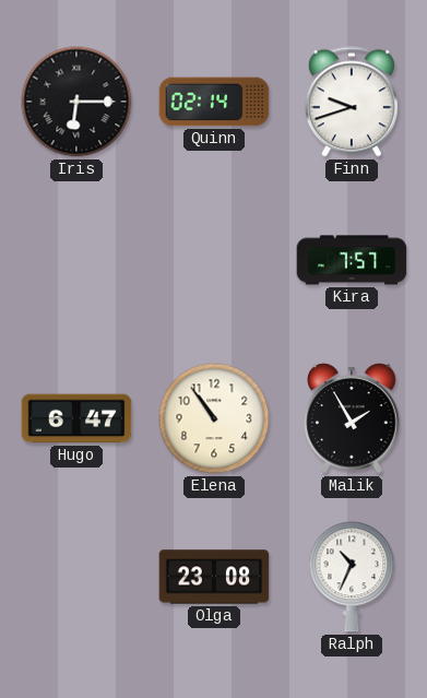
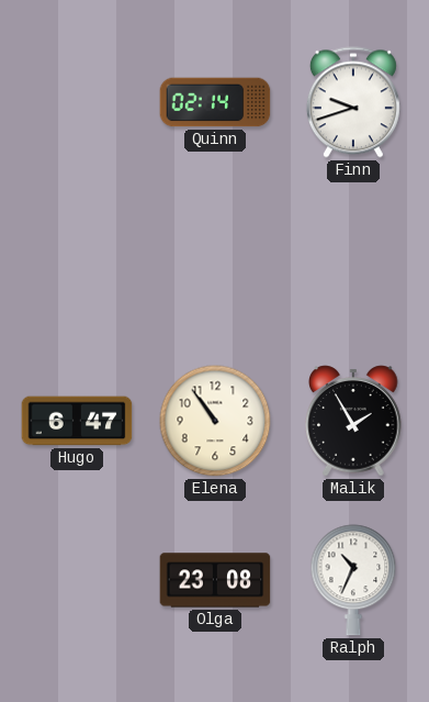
Iris: 6:15 -> none (76, 102)
Kira: 7:57 -> none (352, 260)
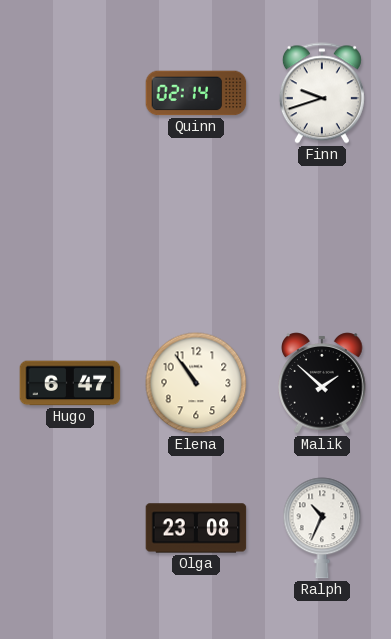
Malik: 1:55 -> 1:52 (322, 383)
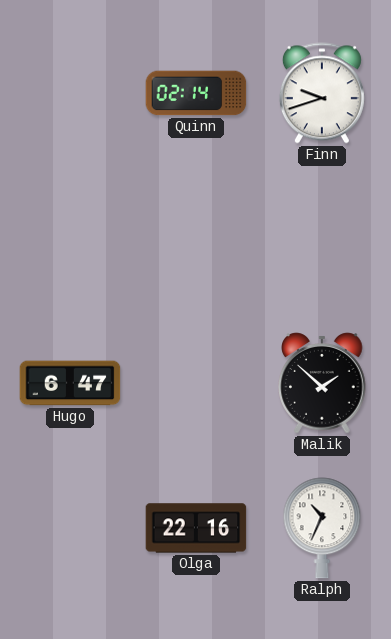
Elena: 10:54 -> none (196, 383)
Olga: 23:08 -> 22:16 (196, 528)
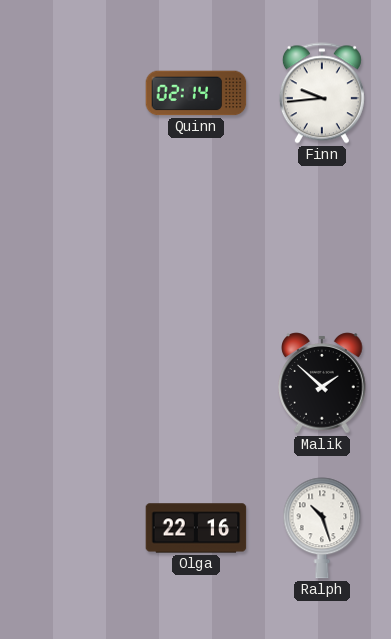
Finn: 9:42 -> 9:44 (322, 93)
Hugo: 6:47 -> none (70, 383)
Ralph: 10:34 -> 10:27 (322, 528)
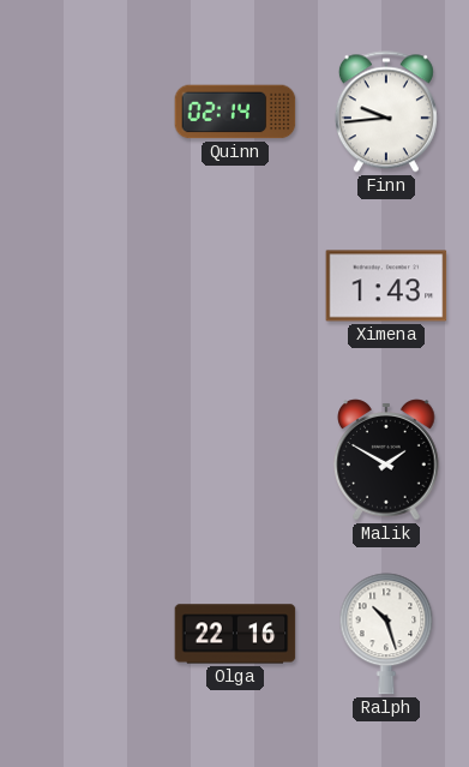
Ximena: none -> 1:43 (386, 286)
Malik: 1:52 -> 1:50 (386, 460)
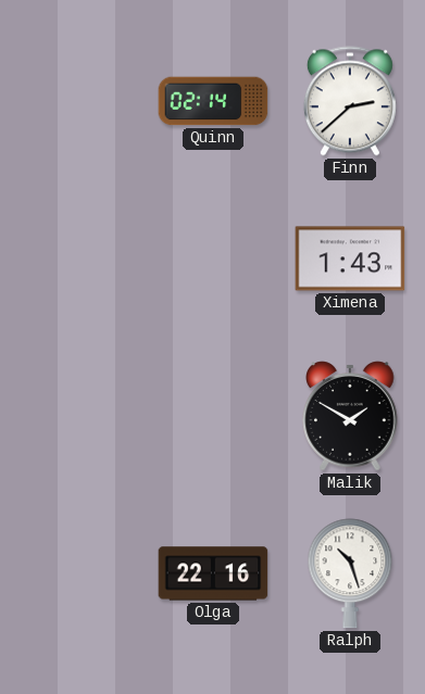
Finn: 9:44 -> 2:38 (350, 101)
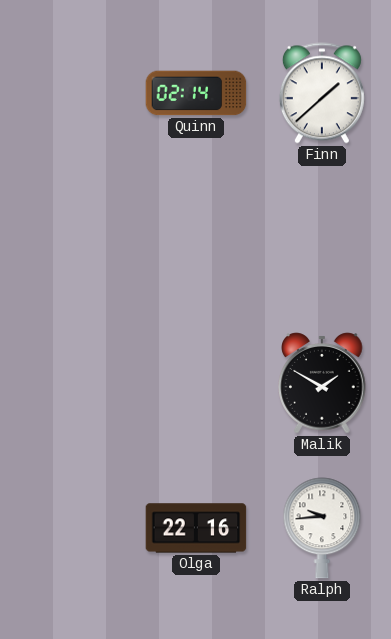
Finn: 2:38 -> 1:38 (322, 93)
Ximena: 1:43 -> none (350, 258)
Ralph: 10:27 -> 9:44 (322, 528)
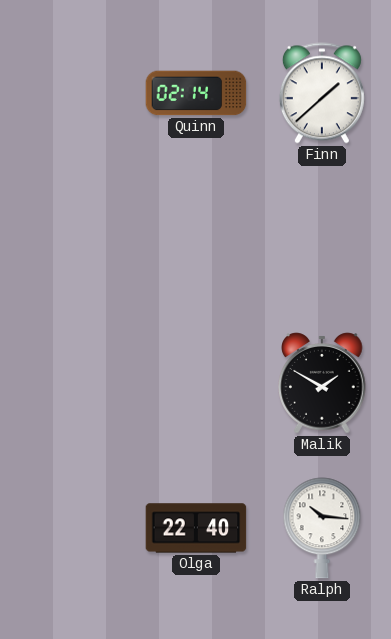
Olga: 22:16 -> 22:40 (196, 528)
Ralph: 9:44 -> 10:16 (322, 528)
